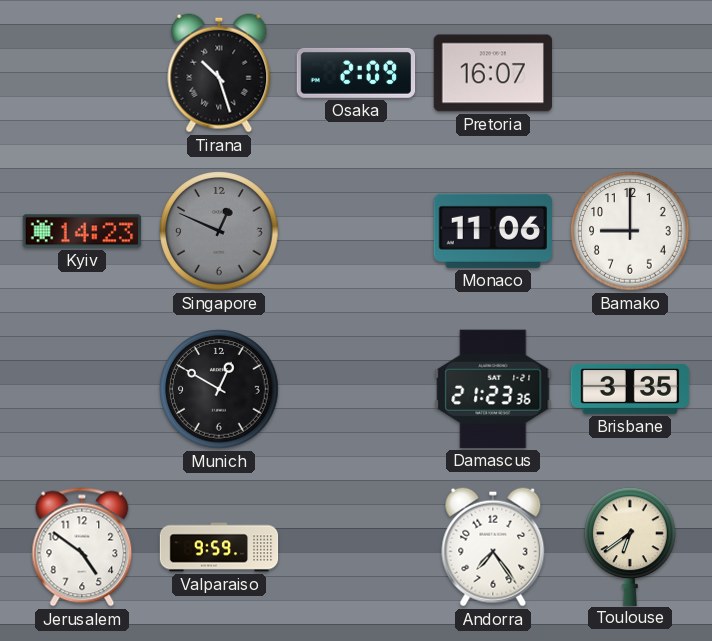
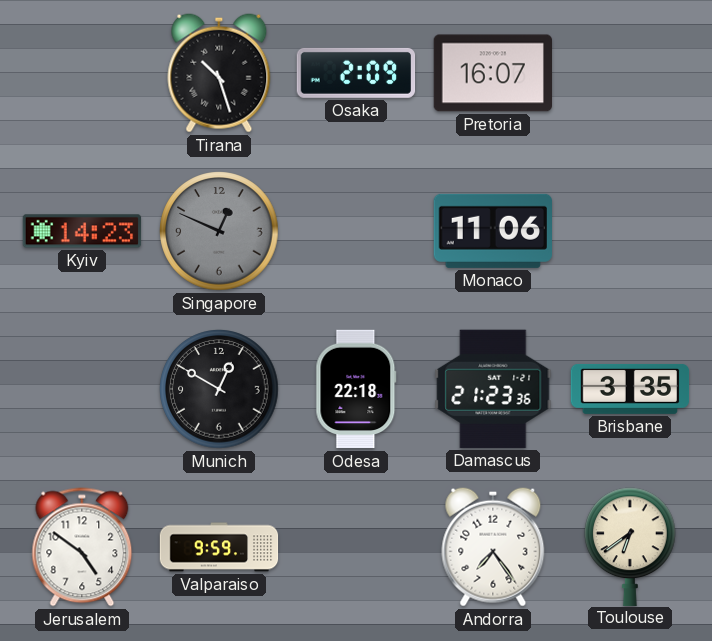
Bamako: 9:00 -> none (630, 231)
Odesa: none -> 22:18 (356, 389)
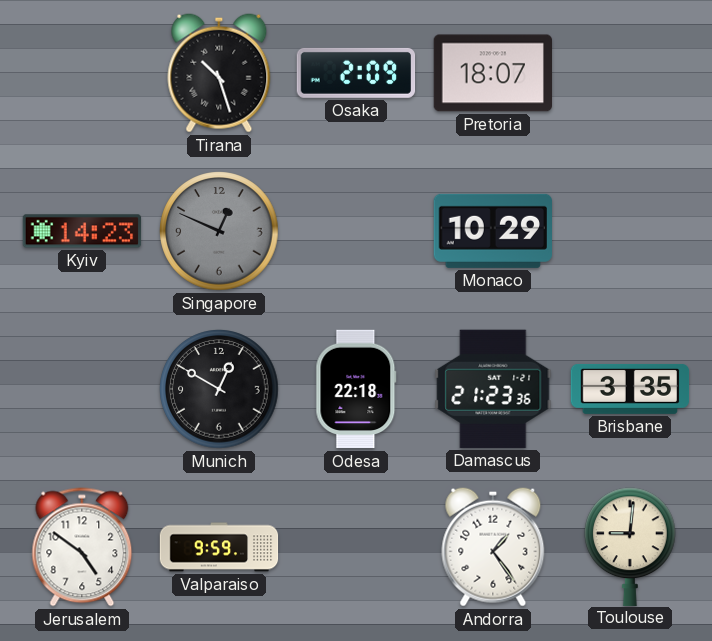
Pretoria: 16:07 -> 18:07 (492, 73)
Monaco: 11:06 -> 10:29 (492, 231)
Andorra: 7:24 -> 1:24 (493, 547)
Toulouse: 6:39 -> 9:01 (631, 546)
